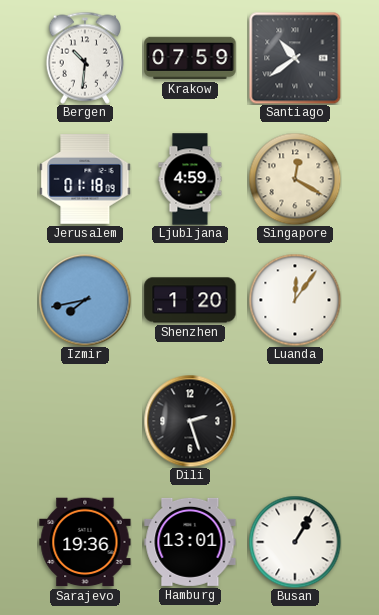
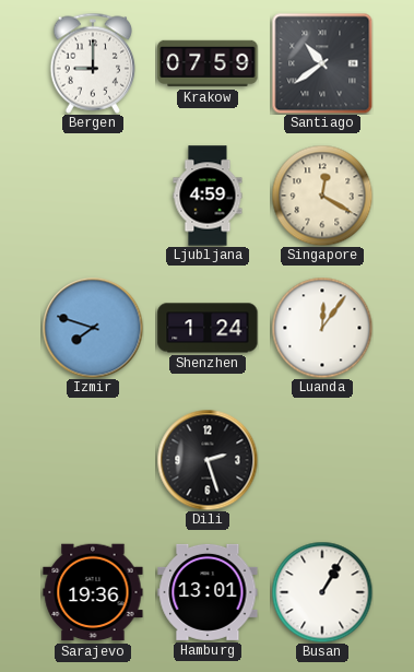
Bergen: 10:31 -> 9:00 (93, 63)
Jerusalem: 01:18 -> none (85, 180)
Izmir: 7:43 -> 7:48 (93, 328)
Shenzhen: 1:20 -> 1:24 (208, 328)
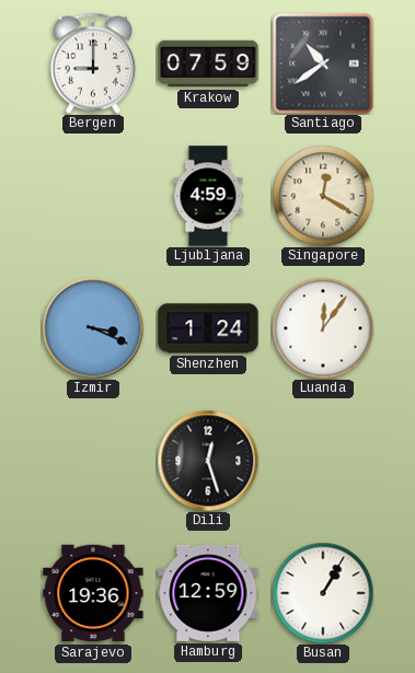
Izmir: 7:48 -> 3:19 (93, 328)
Dili: 2:27 -> 12:27 (208, 461)
Hamburg: 13:01 -> 12:59 (208, 593)
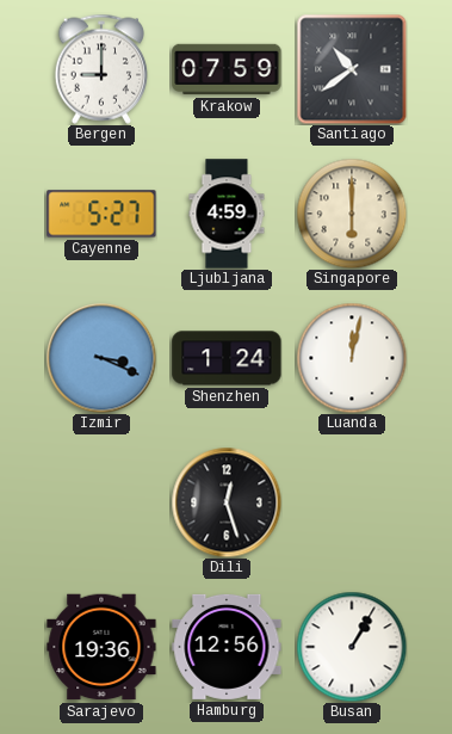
Cayenne: none -> 5:27 (101, 214)
Singapore: 12:20 -> 6:00 (352, 214)
Luanda: 12:06 -> 12:02 (352, 358)
Hamburg: 12:59 -> 12:56 (227, 647)
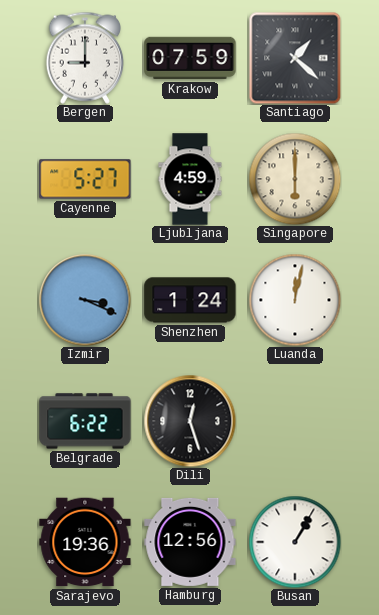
Santiago: 10:39 -> 1:22 (295, 58)
Belgrade: none -> 6:22 (85, 421)
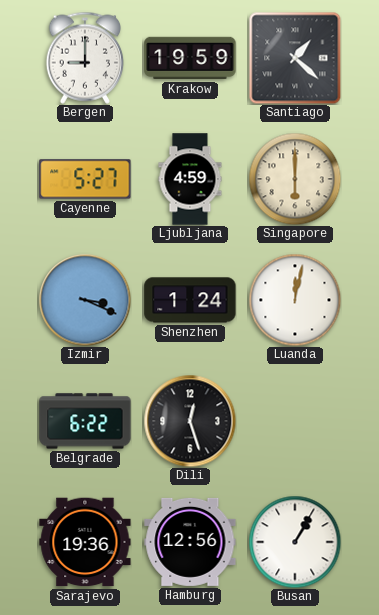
Krakow: 07:59 -> 19:59 (190, 58)
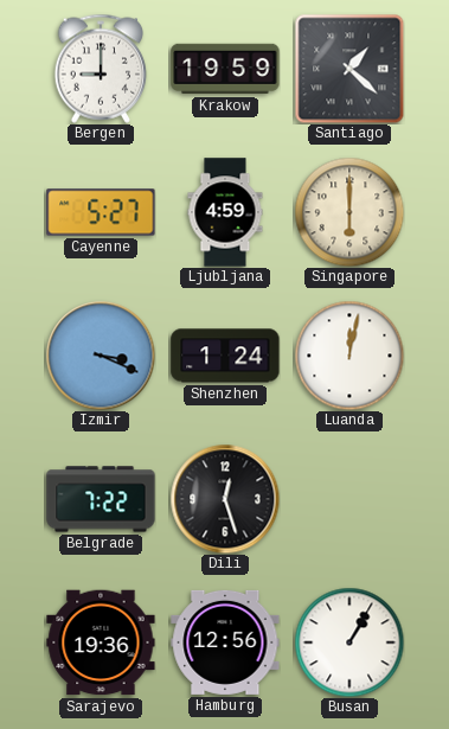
Belgrade: 6:22 -> 7:22 (101, 499)
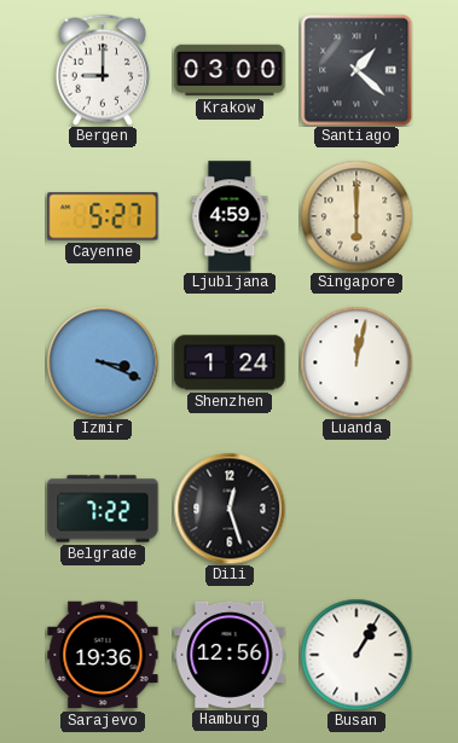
Krakow: 19:59 -> 03:00 (230, 70)
